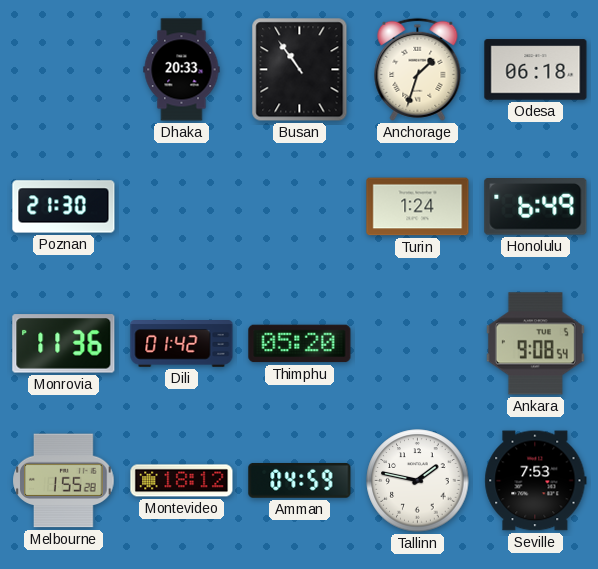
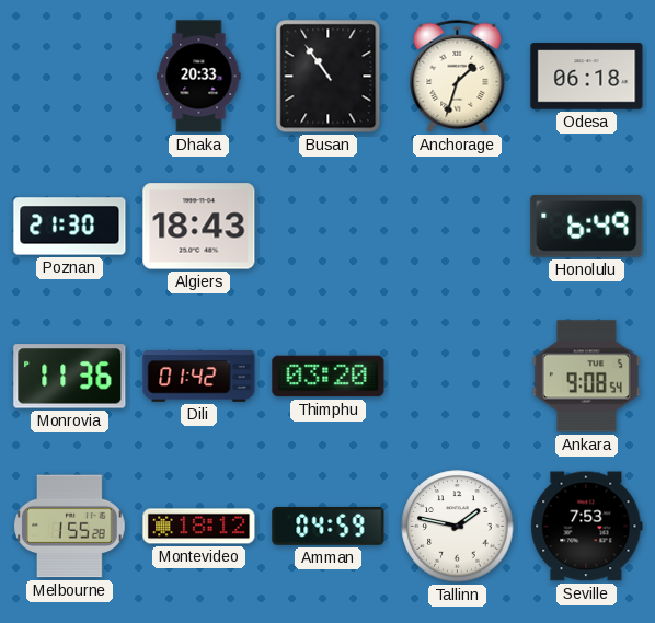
Algiers: none -> 18:43 (199, 227)
Turin: 1:24 -> none (418, 207)
Thimphu: 05:20 -> 03:20 (329, 377)
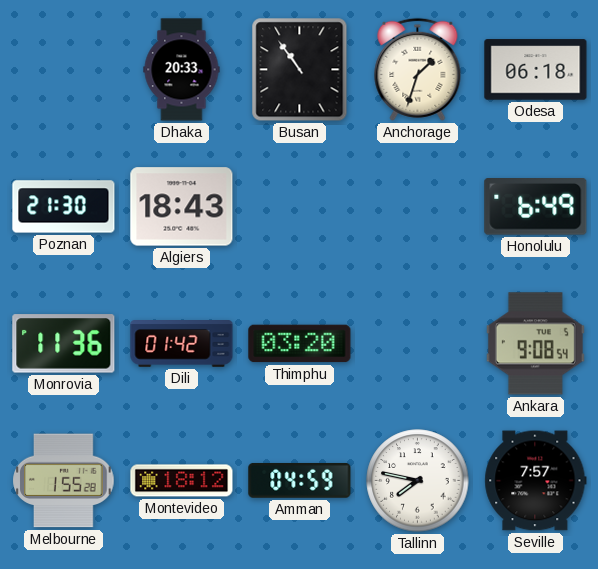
Tallinn: 1:47 -> 7:47 (418, 481)
Seville: 7:53 -> 7:57 (536, 481)
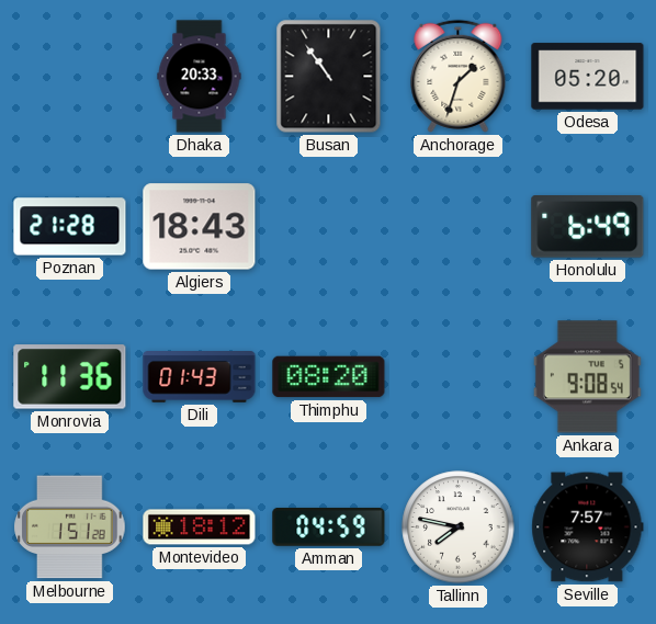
Odesa: 06:18 -> 05:20 (588, 77)
Poznan: 21:30 -> 21:28 (70, 227)
Dili: 01:42 -> 01:43 (200, 377)
Thimphu: 03:20 -> 08:20 (329, 377)
Melbourne: 1:55 -> 1:51 (70, 527)
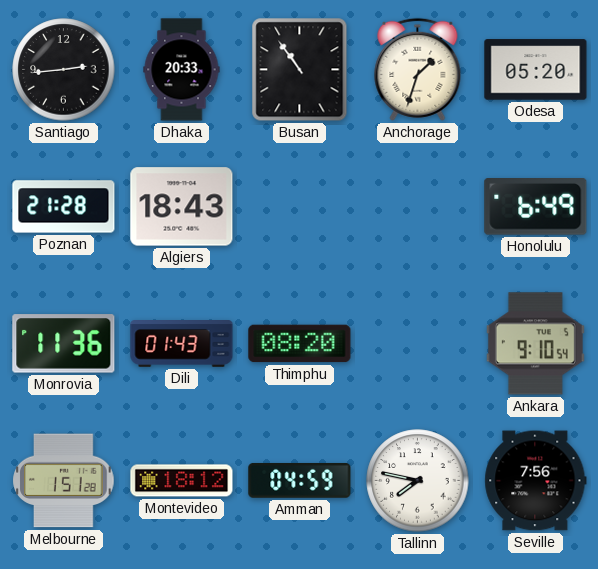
Santiago: none -> 2:44 (64, 70)
Ankara: 9:08 -> 9:10 (535, 344)
Seville: 7:57 -> 7:56 (536, 481)
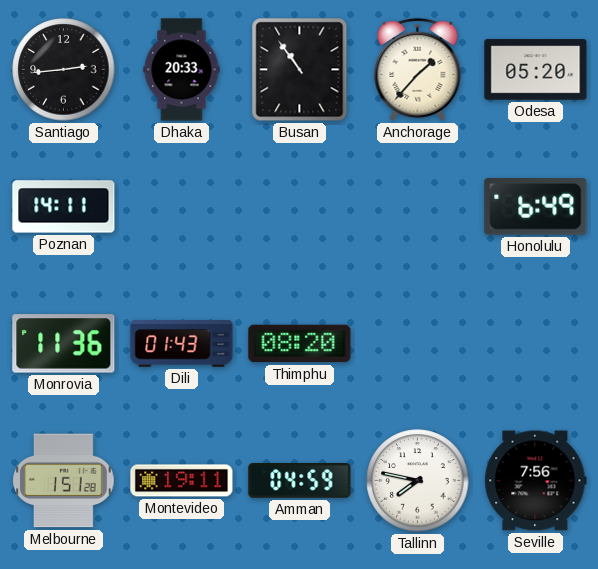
Anchorage: 1:33 -> 1:37 (418, 69)
Poznan: 21:28 -> 14:11 (64, 207)
Algiers: 18:43 -> none (182, 207)
Ankara: 9:10 -> none (535, 344)
Montevideo: 18:12 -> 19:11 (182, 481)
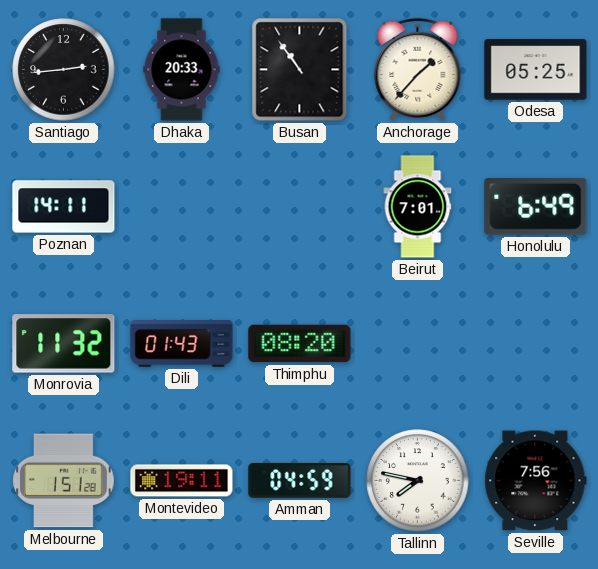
Odesa: 05:20 -> 05:25 (536, 70)
Beirut: none -> 7:01 (418, 207)
Monrovia: 11:36 -> 11:32 (64, 344)
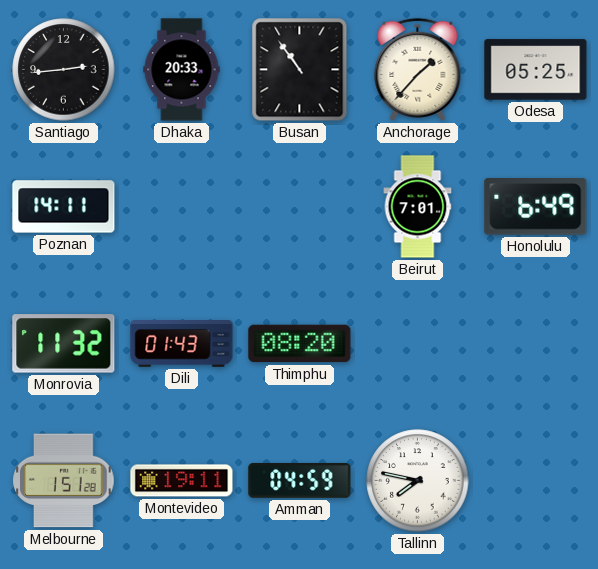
Seville: 7:56 -> none (536, 481)
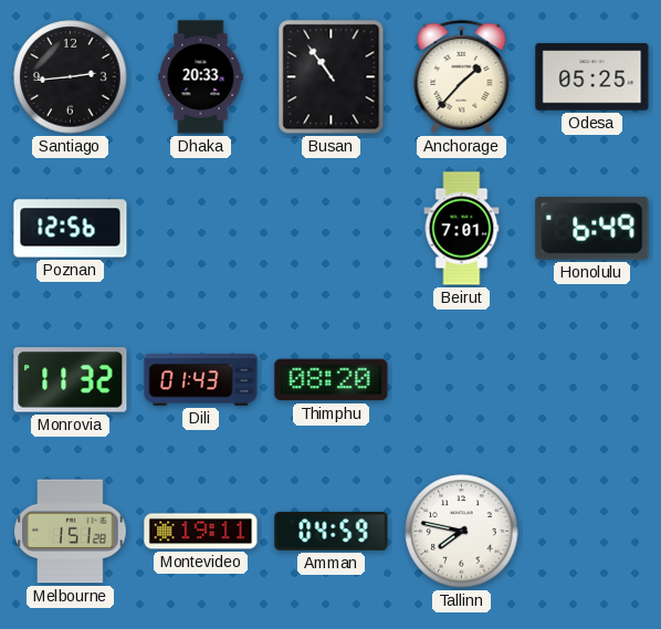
Poznan: 14:11 -> 12:56 (71, 229)
